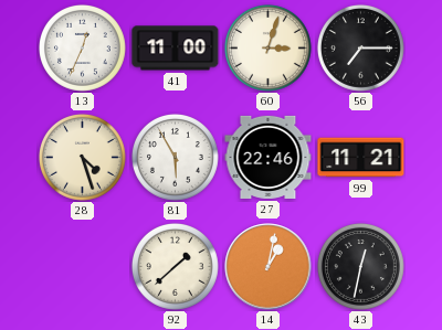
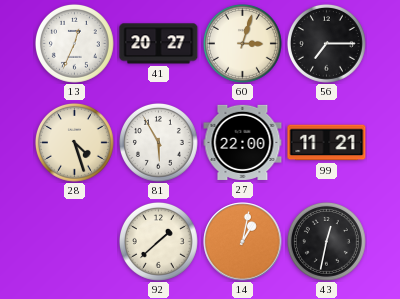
41: 11:00 -> 20:27 (159, 44)
27: 22:46 -> 22:00 (243, 142)
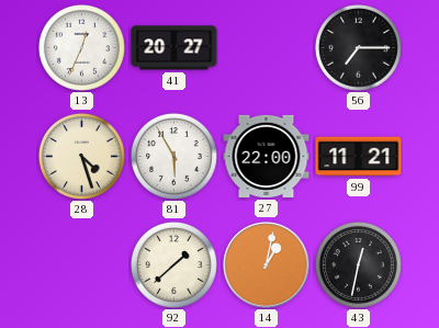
60: 3:03 -> none (242, 43)
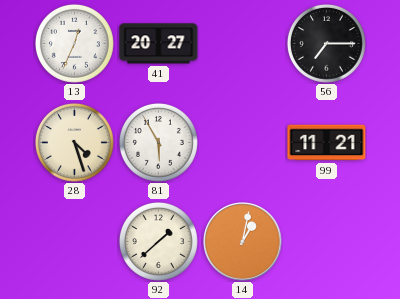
27: 22:00 -> none (267, 156)
43: 12:32 -> none (358, 264)
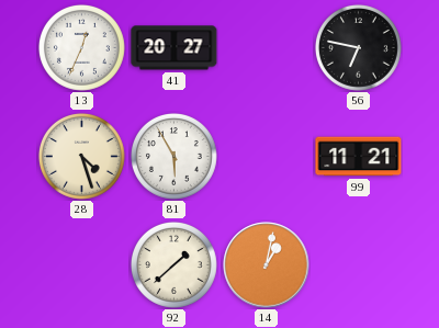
56: 7:15 -> 6:47 (358, 47)
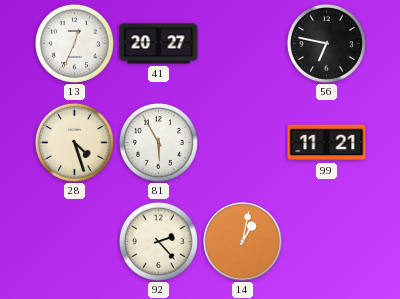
92: 1:38 -> 2:23 (158, 241)
